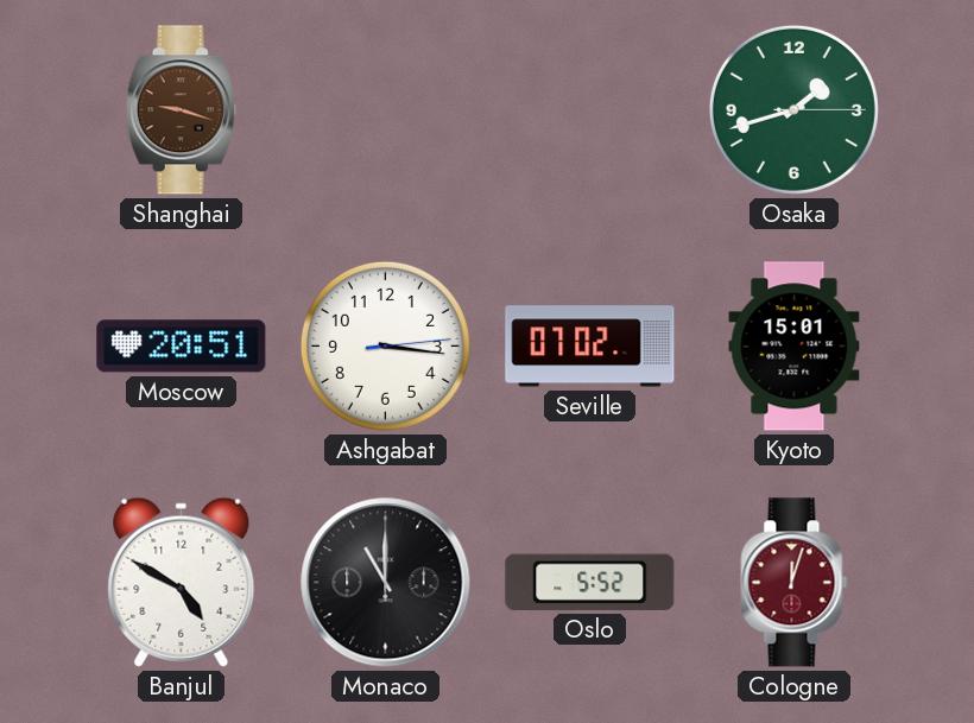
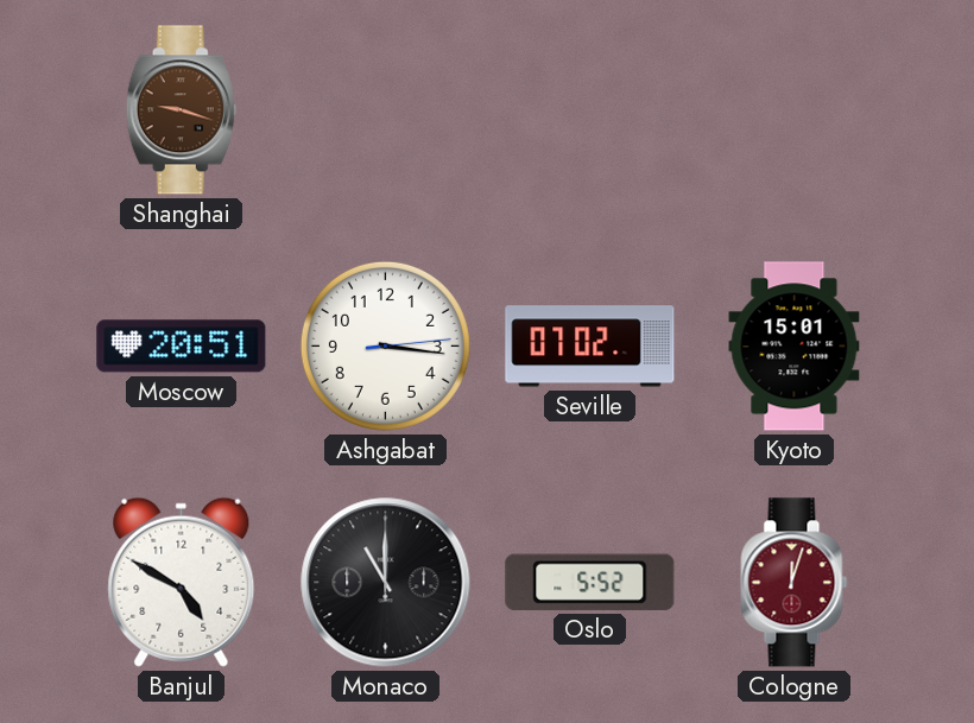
Osaka: 1:42 -> none (793, 109)
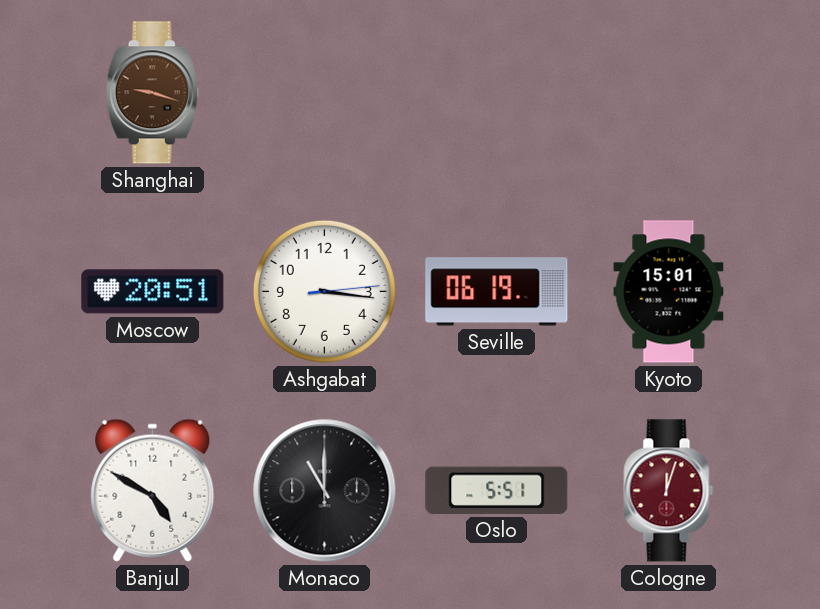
Seville: 07:02 -> 06:19 (497, 292)
Oslo: 5:52 -> 5:51 (497, 490)
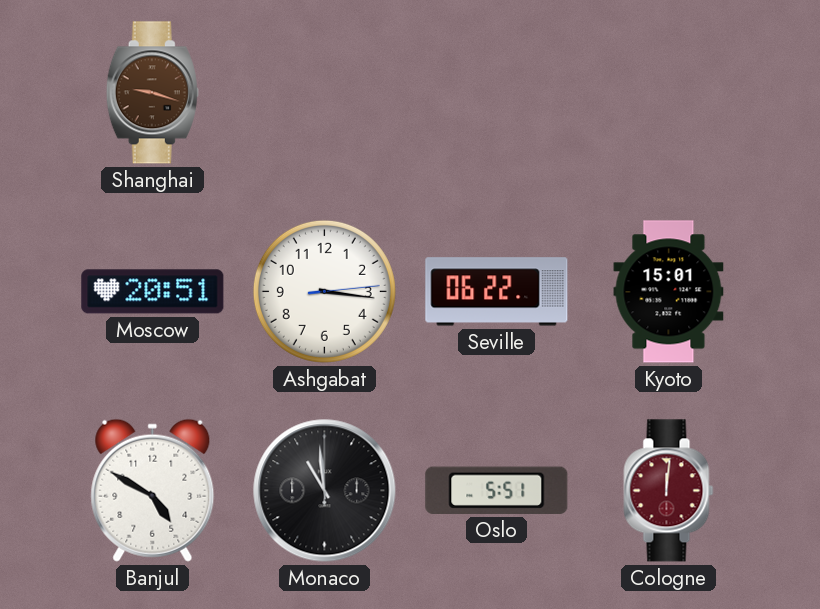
Seville: 06:19 -> 06:22 (497, 292)
Monaco: 11:00 -> 10:59 (325, 491)
Cologne: 12:03 -> 12:01 (669, 491)
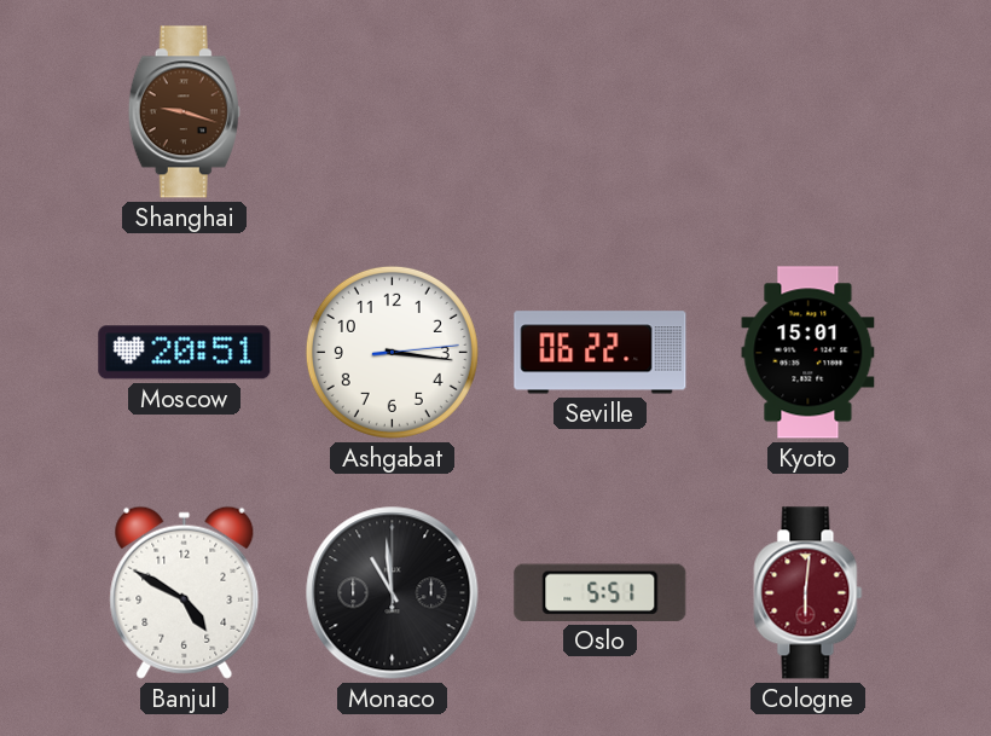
Cologne: 12:01 -> 6:01 (809, 593)
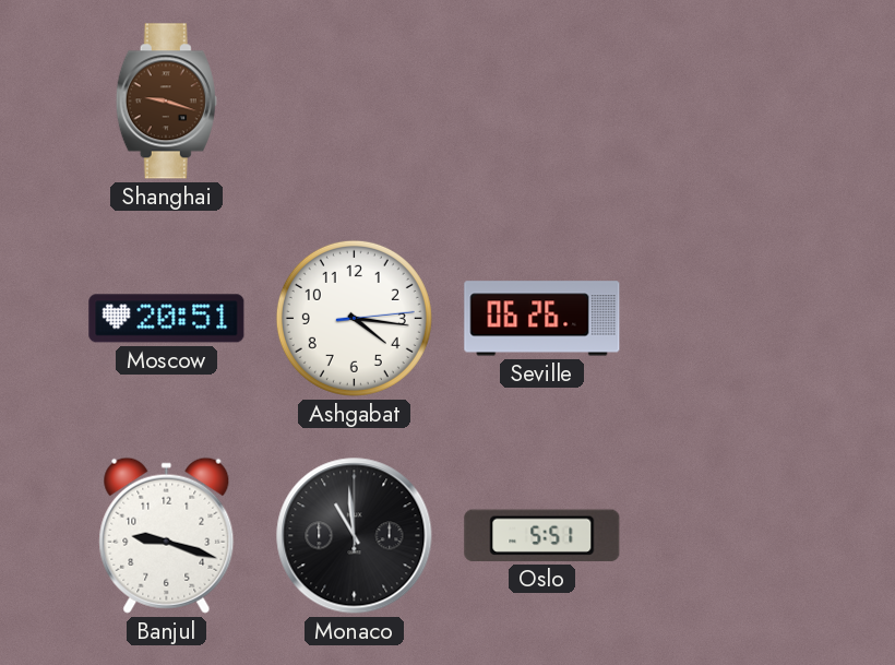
Ashgabat: 3:16 -> 4:16 (354, 318)
Seville: 06:22 -> 06:26 (542, 319)
Kyoto: 15:01 -> none (809, 353)
Banjul: 4:50 -> 9:18 (167, 535)
Cologne: 6:01 -> none (809, 593)
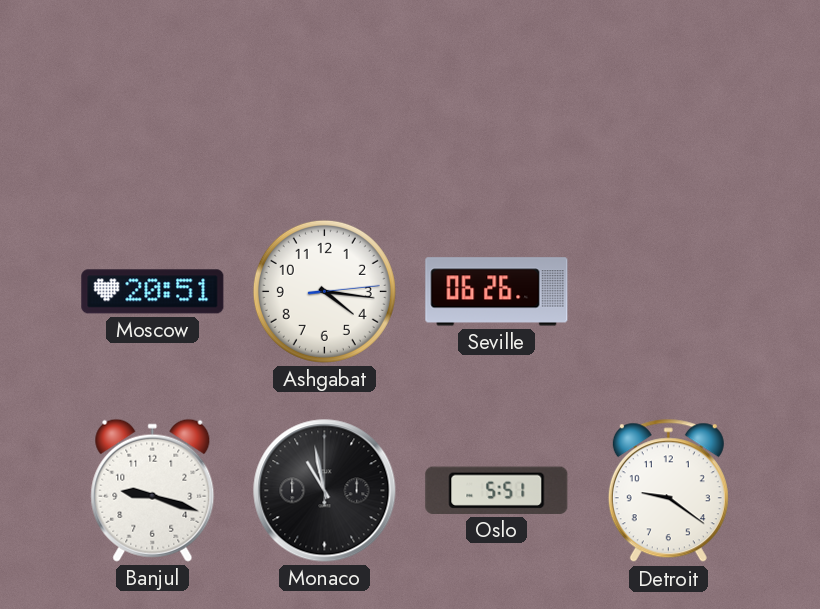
Shanghai: 9:18 -> none (166, 102)
Monaco: 10:59 -> 10:58 (325, 491)
Detroit: none -> 9:21 (668, 491)
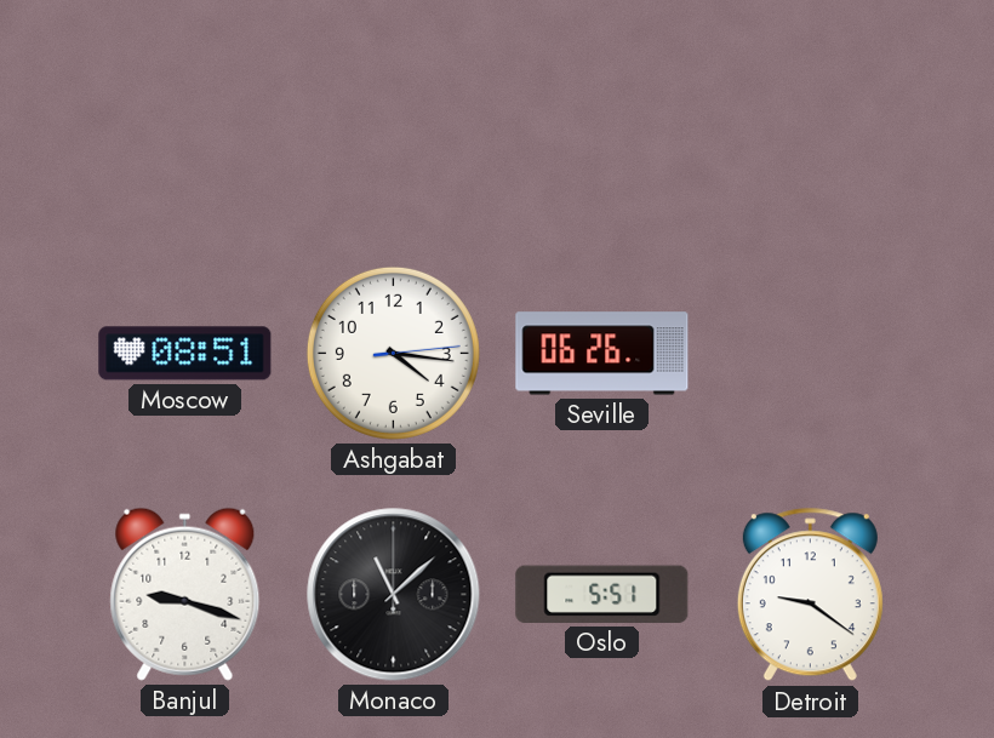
Moscow: 20:51 -> 08:51 (185, 354)
Monaco: 10:58 -> 11:08 (394, 595)
